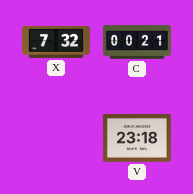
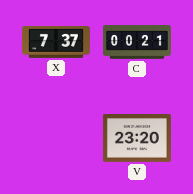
X: 7:32 -> 7:37 (56, 42)
V: 23:18 -> 23:20 (137, 139)
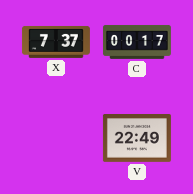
C: 00:21 -> 00:17 (137, 42)
V: 23:20 -> 22:49 (137, 139)
